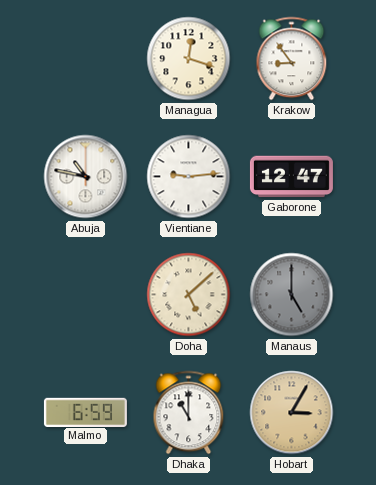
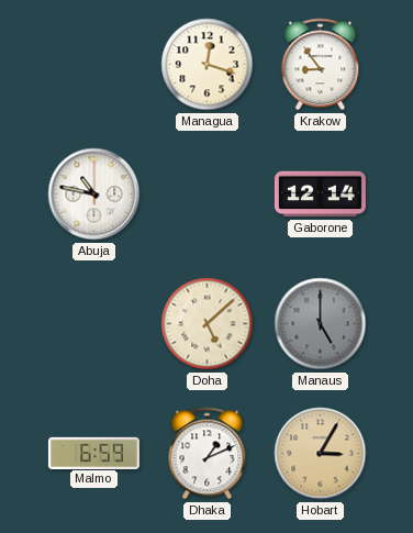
Vientiane: 9:14 -> none (189, 177)
Gaborone: 12:47 -> 12:14 (320, 195)
Dhaka: 11:00 -> 1:11 (208, 454)
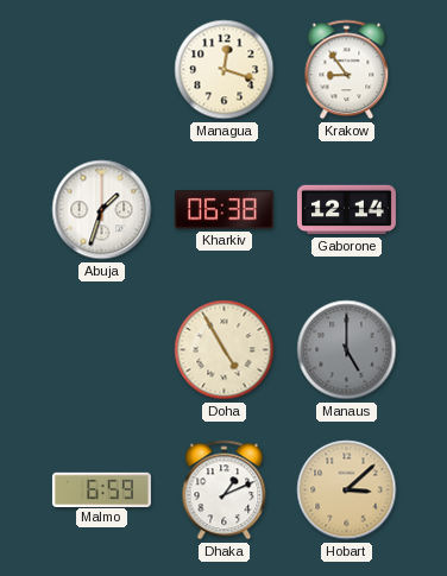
Abuja: 10:47 -> 1:33 (102, 210)
Kharkiv: none -> 06:38 (223, 210)
Doha: 5:08 -> 4:55 (225, 350)
Hobart: 3:05 -> 3:08 (347, 490)
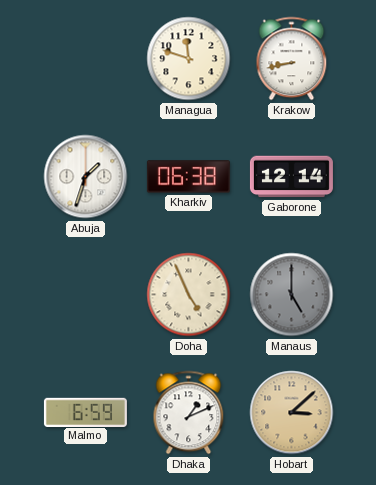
Managua: 12:18 -> 11:48 (189, 59)
Krakow: 8:54 -> 8:43 (292, 59)
Doha: 4:55 -> 4:56 (189, 295)
